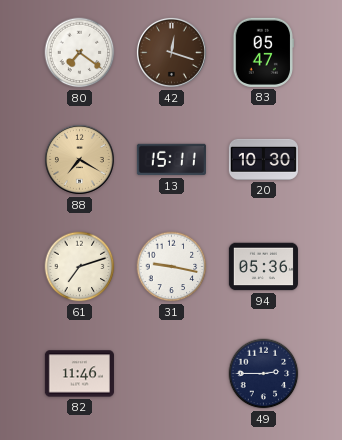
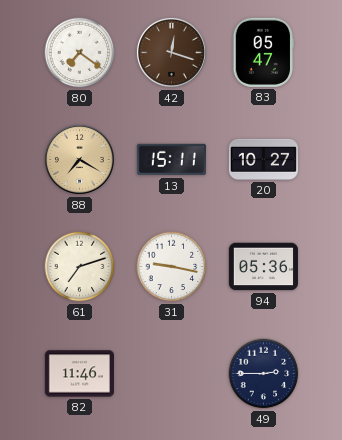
20: 10:30 -> 10:27 (263, 159)
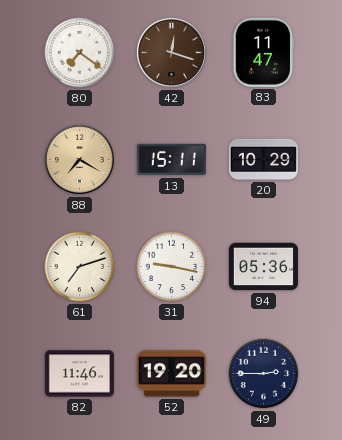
83: 05:47 -> 11:47 (263, 52)
20: 10:27 -> 10:29 (263, 159)
52: none -> 19:20 (171, 374)
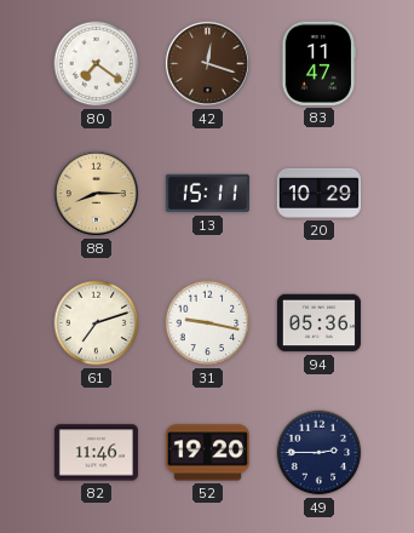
88: 7:20 -> 8:15 (96, 193)
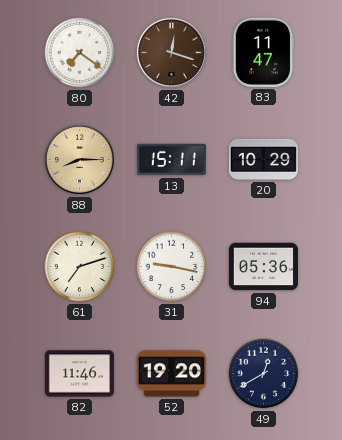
49: 2:45 -> 12:40 (264, 374)
